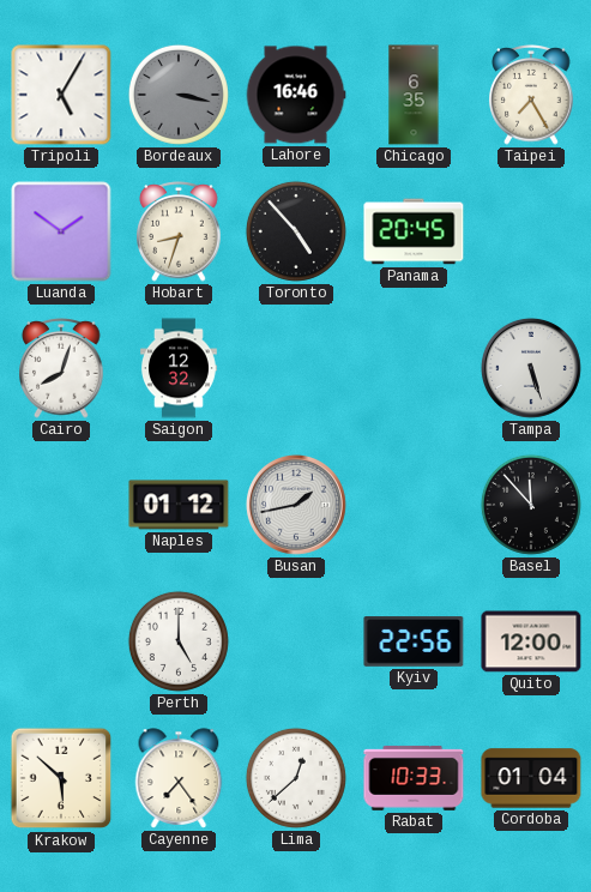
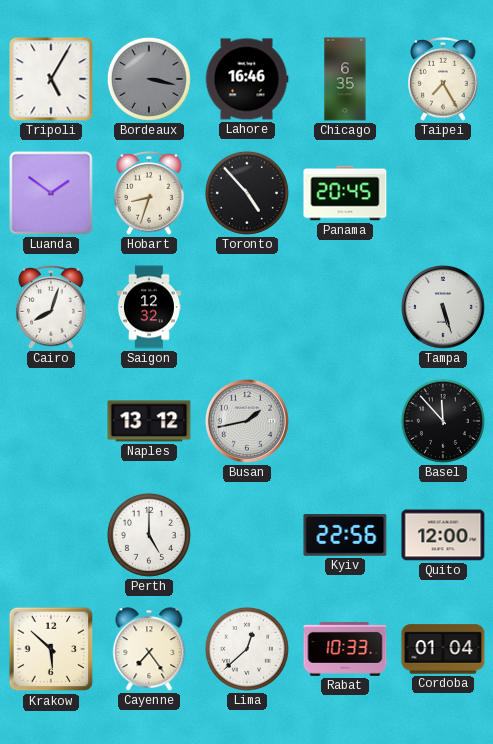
Naples: 01:12 -> 13:12 (149, 421)
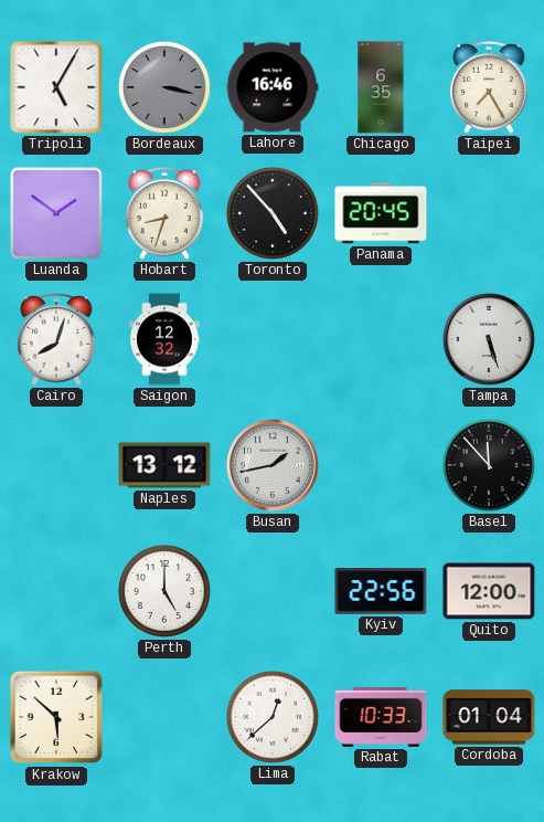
Cayenne: 7:24 -> none (149, 649)
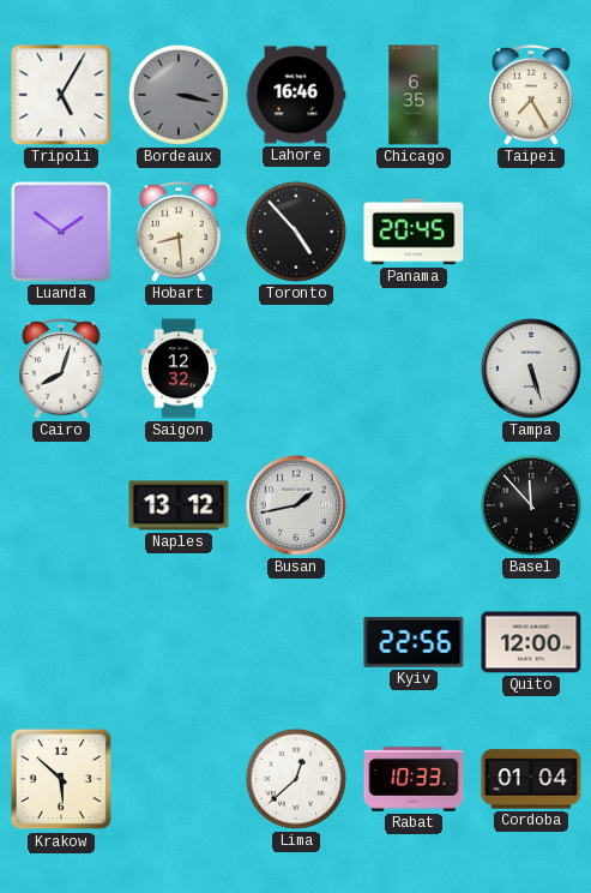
Hobart: 8:33 -> 8:29 (179, 233)
Perth: 5:00 -> none (164, 591)
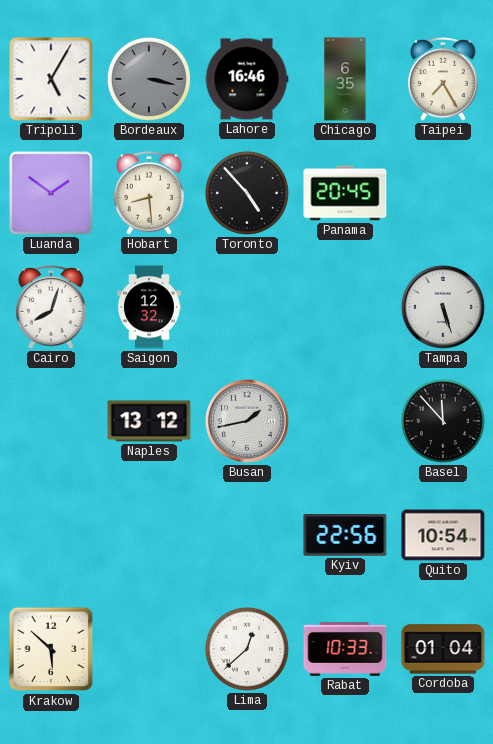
Quito: 12:00 -> 10:54 (443, 535)
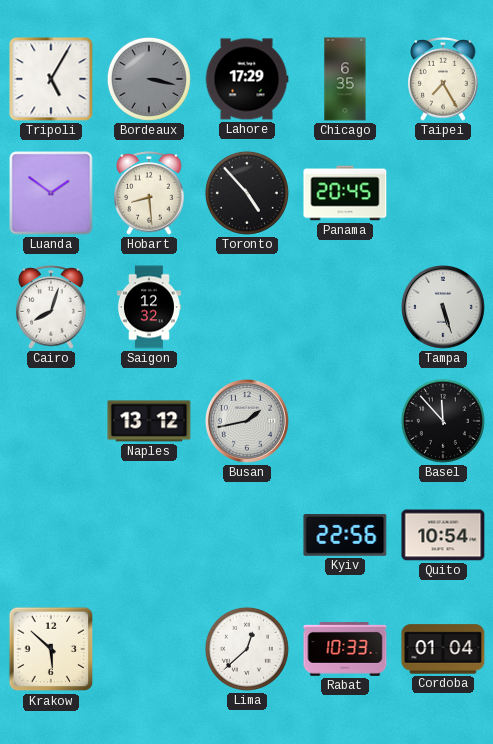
Lahore: 16:46 -> 17:29 (247, 79)
